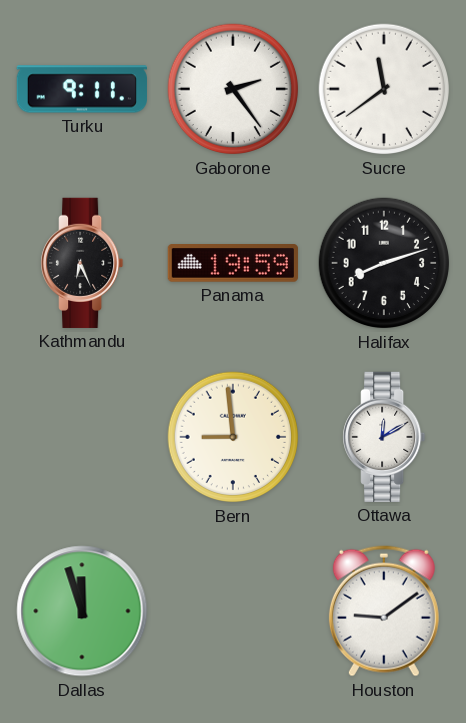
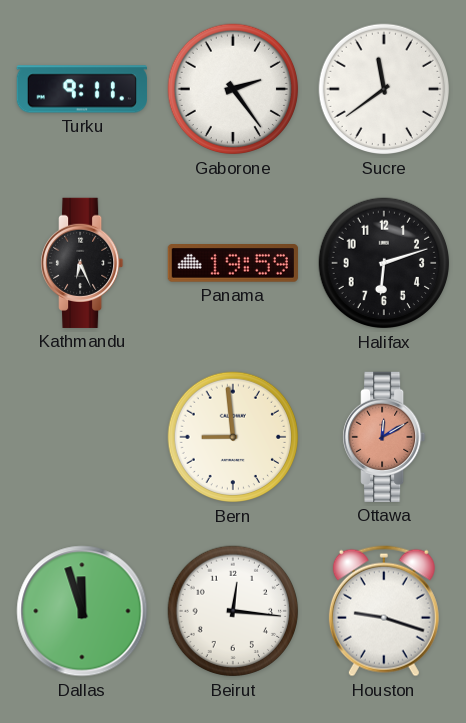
Halifax: 8:12 -> 6:12 (384, 263)
Ottawa dial: white -> salmon (384, 437)
Beirut: none -> 12:16 (233, 611)
Houston: 9:09 -> 9:18 (384, 611)
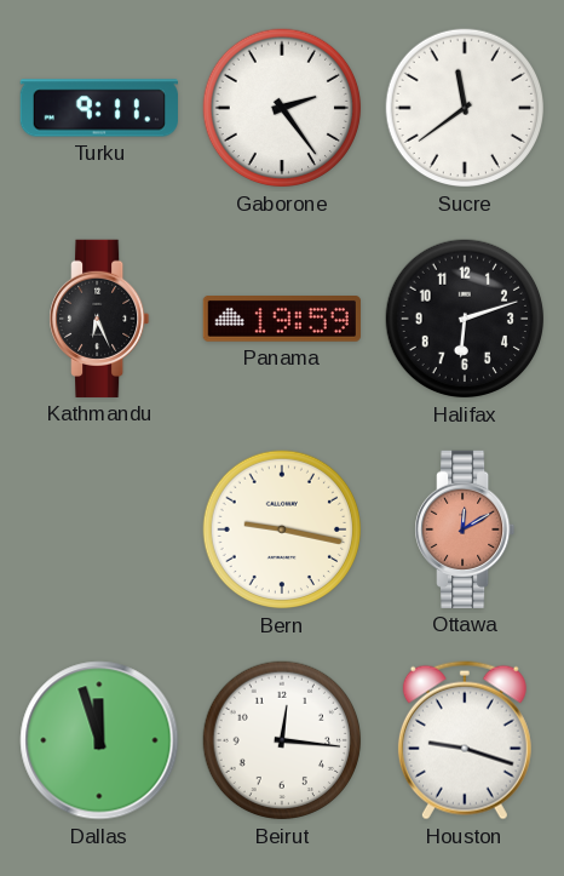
Bern: 8:59 -> 9:17 (282, 529)
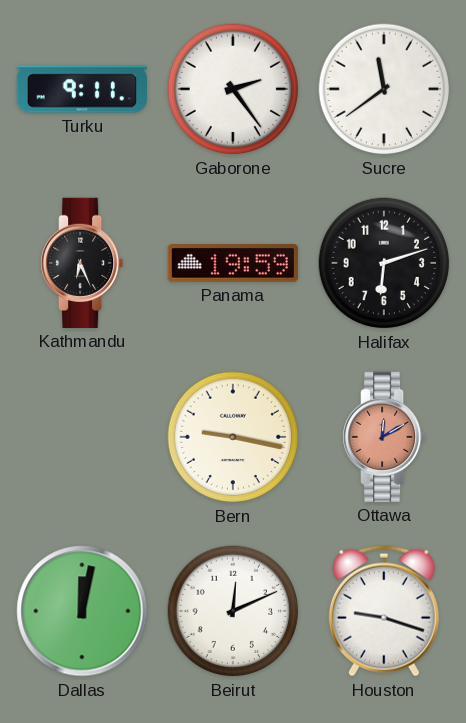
Dallas: 11:57 -> 12:02 (82, 611)
Beirut: 12:16 -> 12:11 (233, 611)
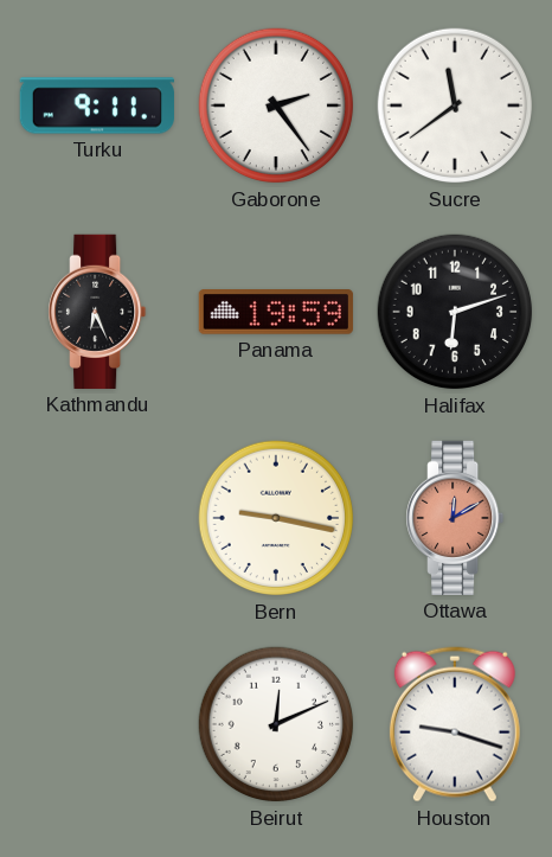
Dallas: 12:02 -> none (82, 611)
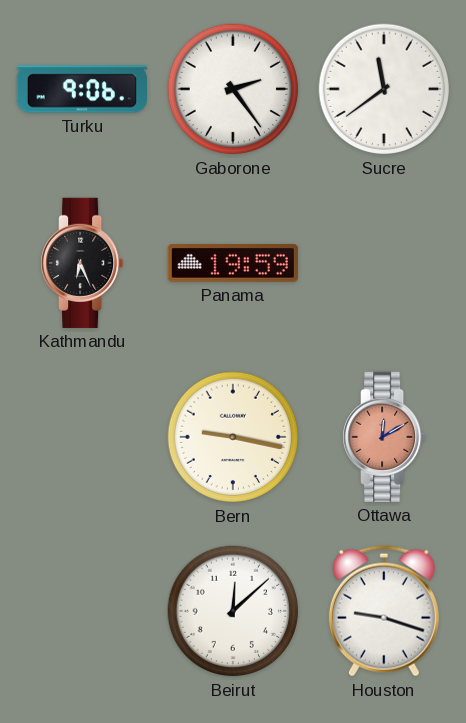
Turku: 9:11 -> 9:06 (82, 89)
Halifax: 6:12 -> none (455, 312)
Beirut: 12:11 -> 12:08 (233, 611)
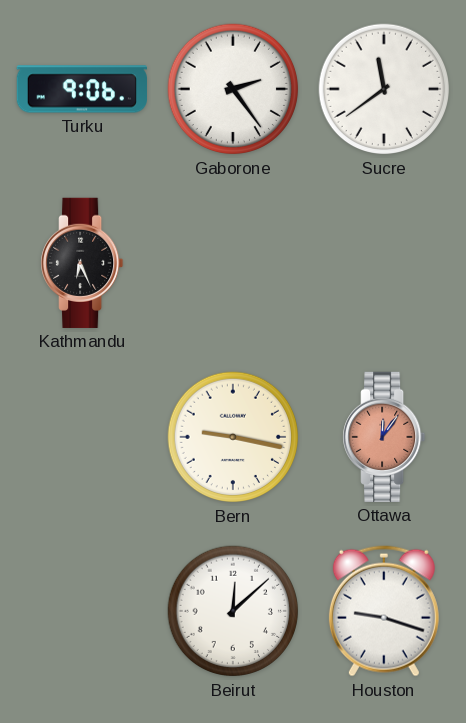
Panama: 19:59 -> none (233, 264)
Ottawa: 12:10 -> 12:06 (384, 437)
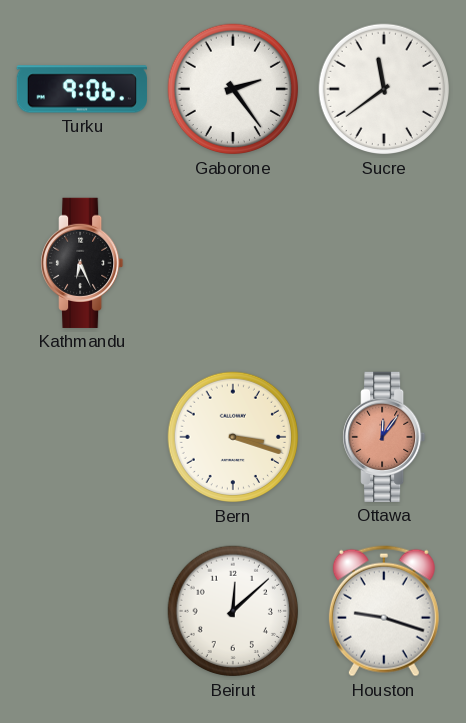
Bern: 9:17 -> 3:18 (233, 437)
